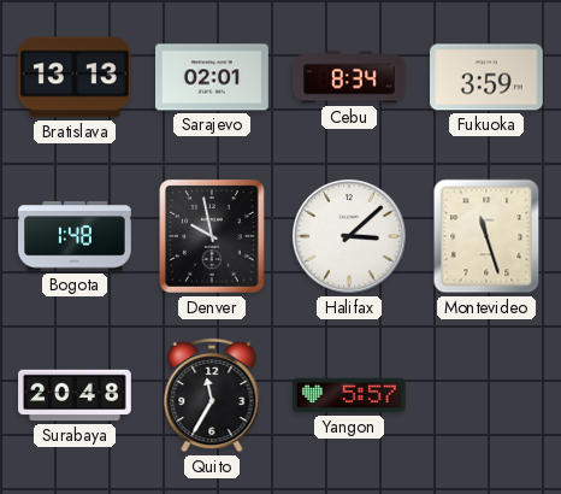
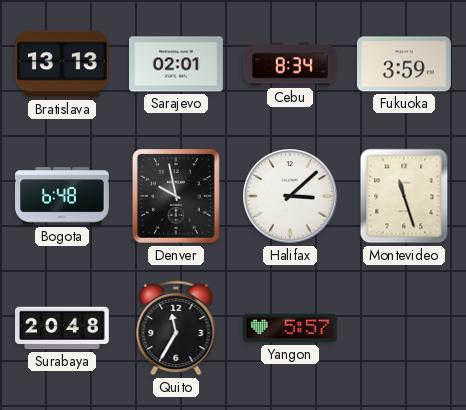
Bogota: 1:48 -> 6:48 (63, 196)
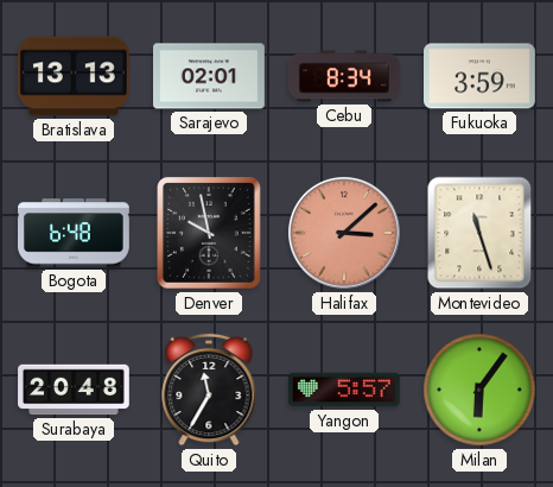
Halifax dial: white -> salmon (344, 233)
Milan: none -> 6:06 (479, 390)
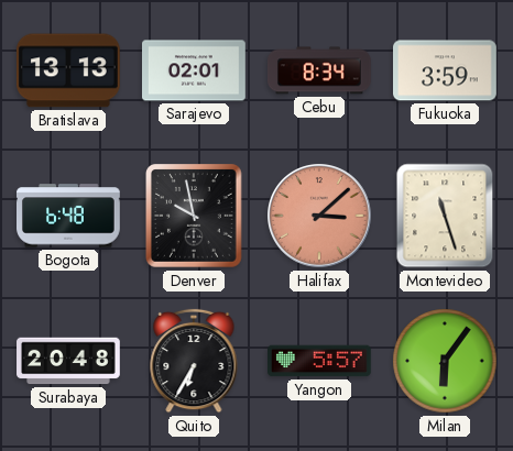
Quito: 11:35 -> 6:35 (194, 361)
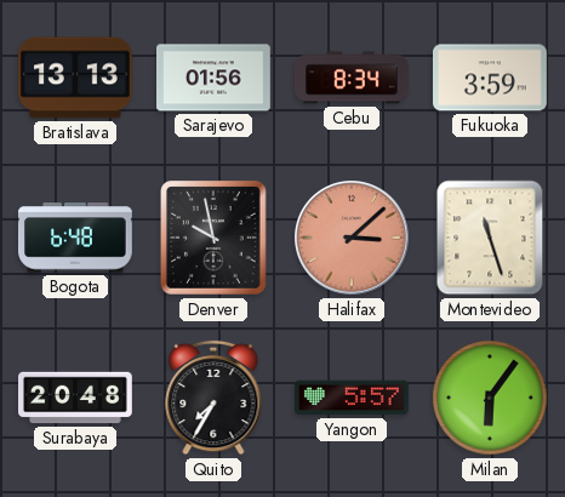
Sarajevo: 02:01 -> 01:56 (215, 78)
Quito: 6:35 -> 7:35 (213, 398)
